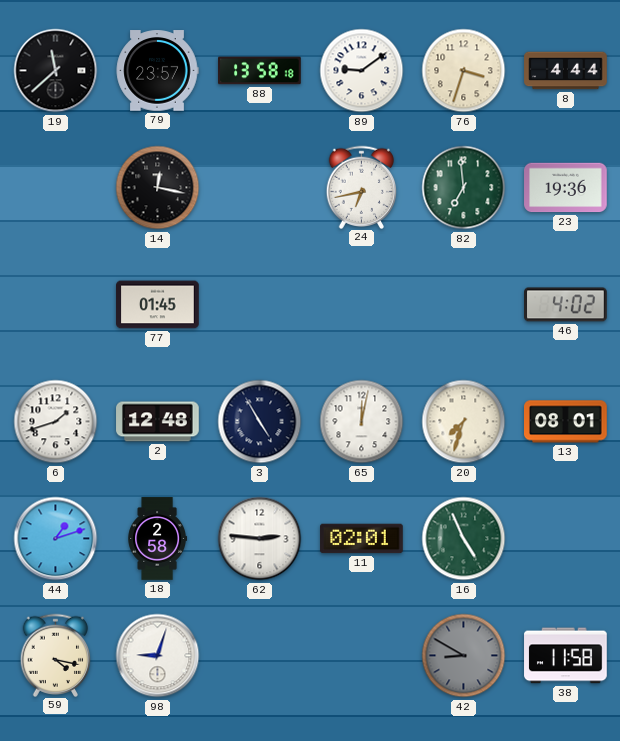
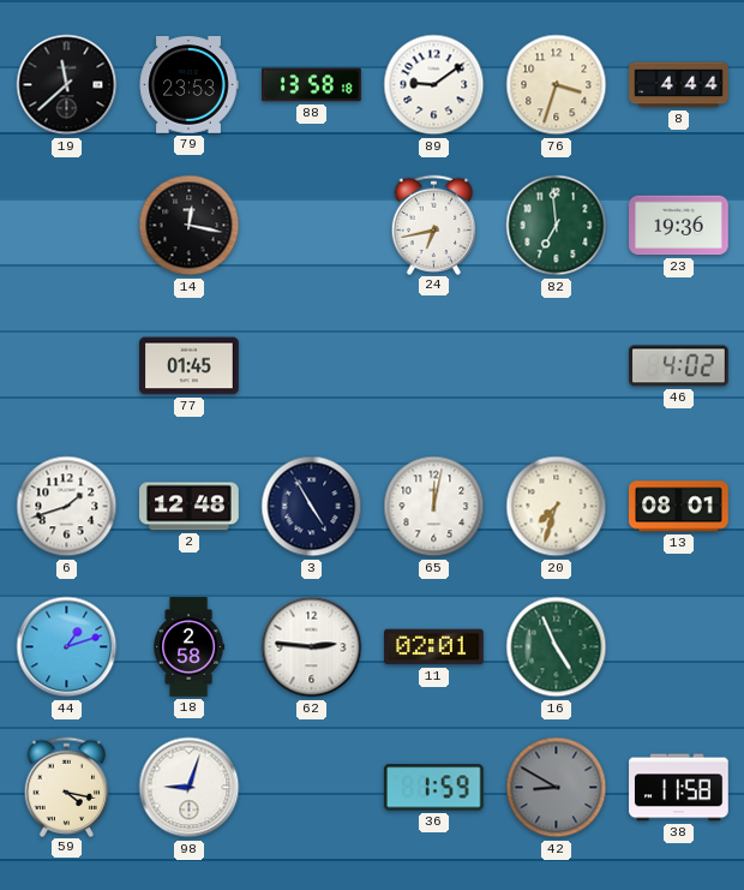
79: 23:57 -> 23:53 (188, 85)
36: none -> 1:59 (433, 788)
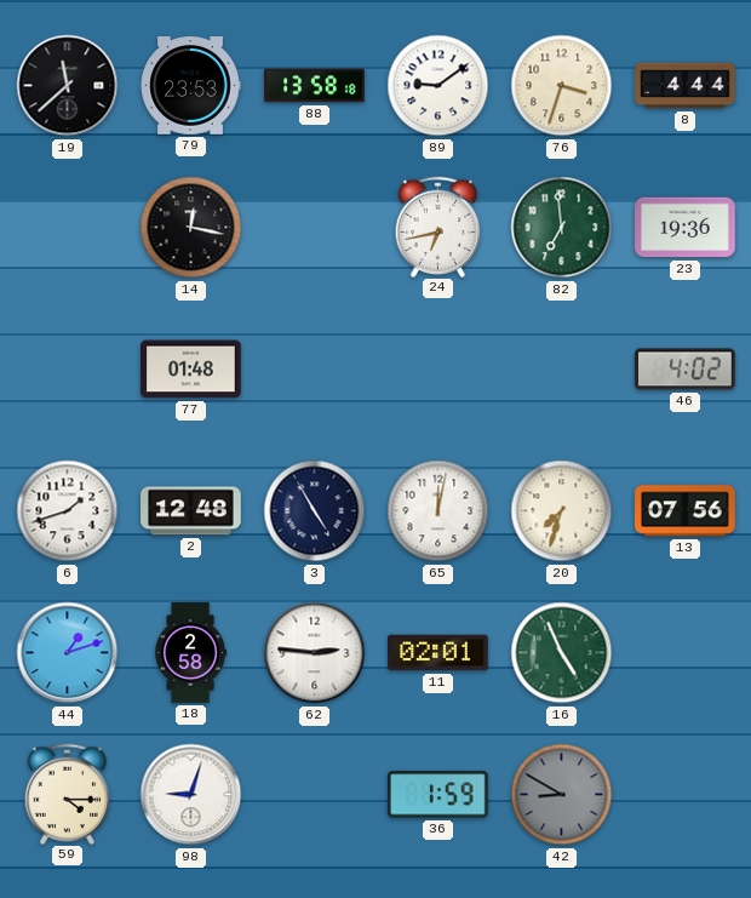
77: 01:45 -> 01:48 (191, 370)
13: 08:01 -> 07:56 (686, 511)
59: 4:17 -> 4:15 (68, 794)
38: 11:58 -> none (679, 788)
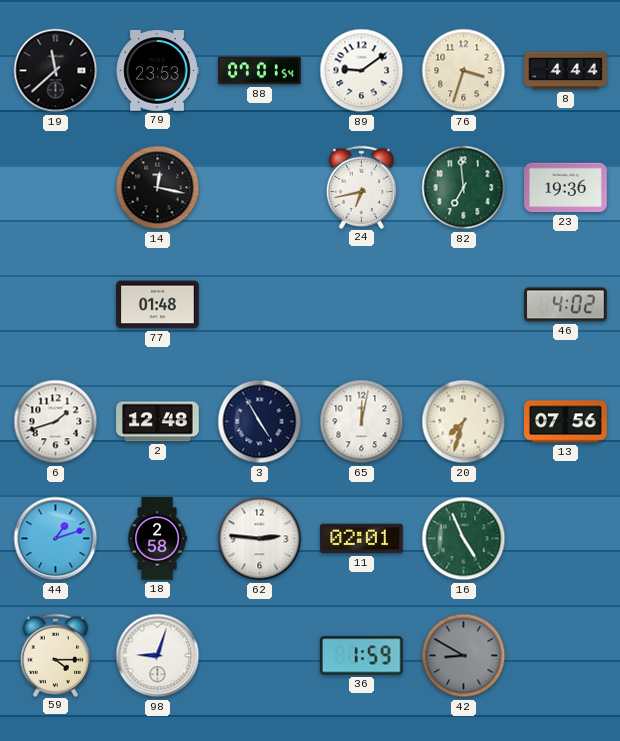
88: 13:58 -> 07:01 (260, 71)
